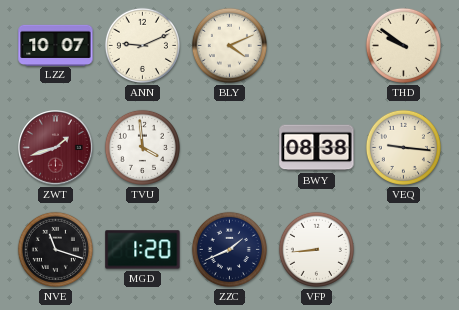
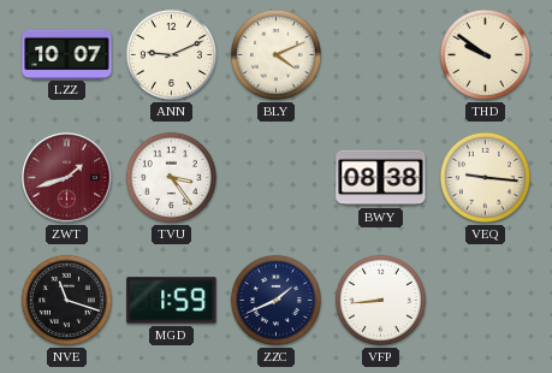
TVU: 3:59 -> 3:24 (171, 177)
MGD: 1:20 -> 1:59 (172, 301)
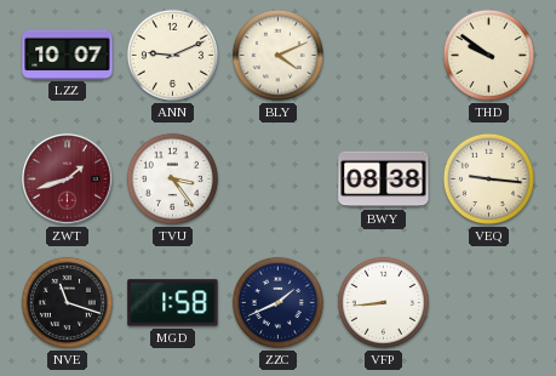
MGD: 1:59 -> 1:58 (173, 303)
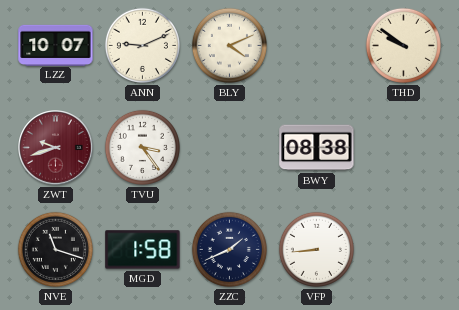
ZWT: 1:42 -> 9:42 (56, 148)
VEQ: 9:16 -> none (488, 178)
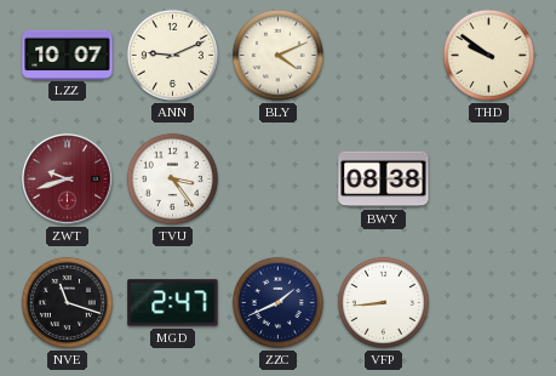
MGD: 1:58 -> 2:47 (173, 303)
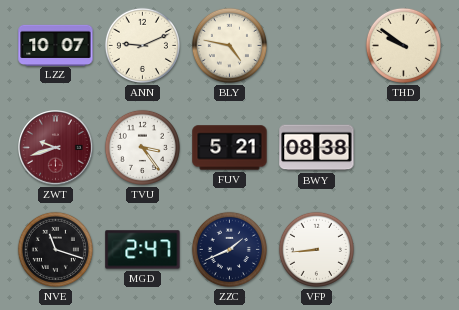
BLY: 4:11 -> 4:47 (229, 45)
FUV: none -> 5:21 (230, 148)
